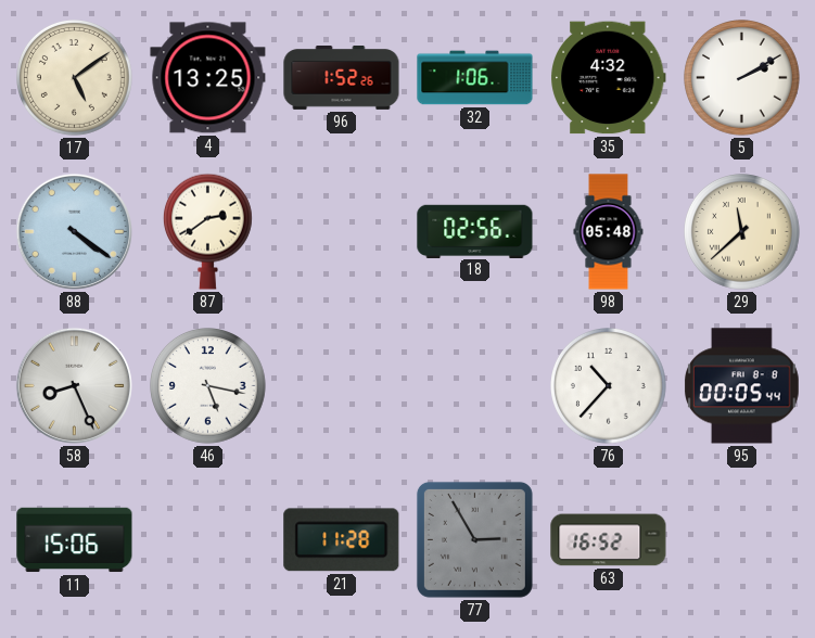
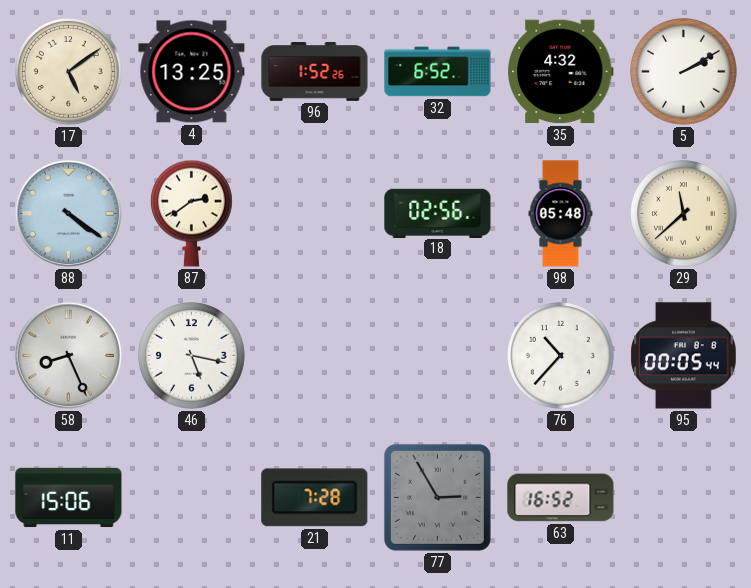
32: 1:06 -> 6:52 (438, 72)
21: 11:28 -> 7:28 (315, 498)
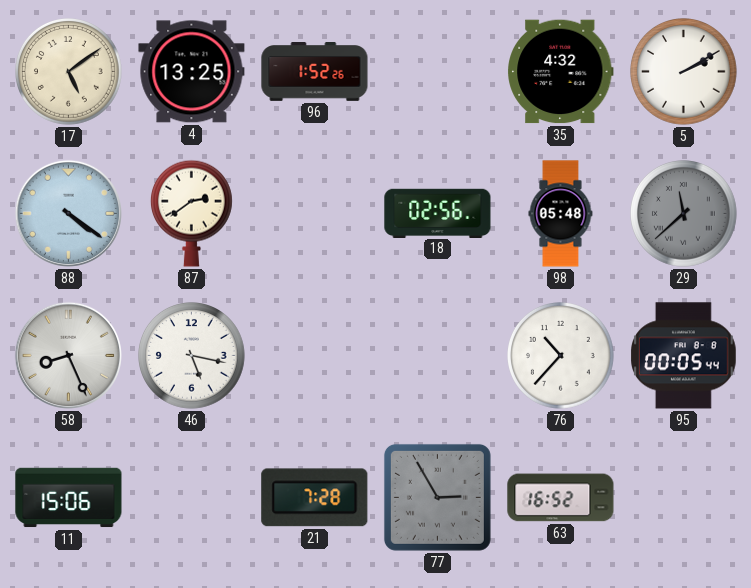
32: 6:52 -> none (438, 72)
29 dial: cream -> grey (684, 214)
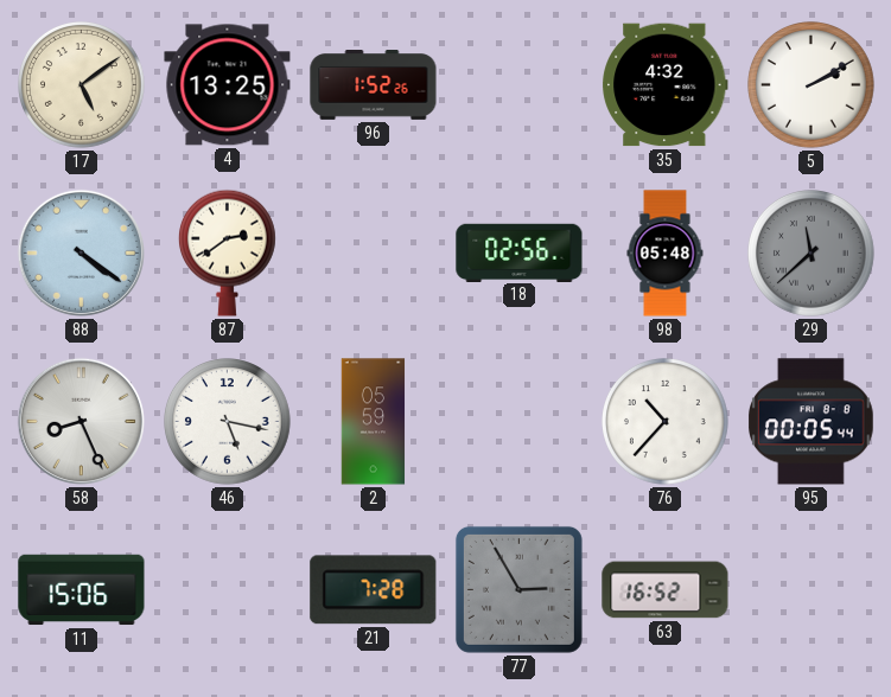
2: none -> 05:59 (374, 422)
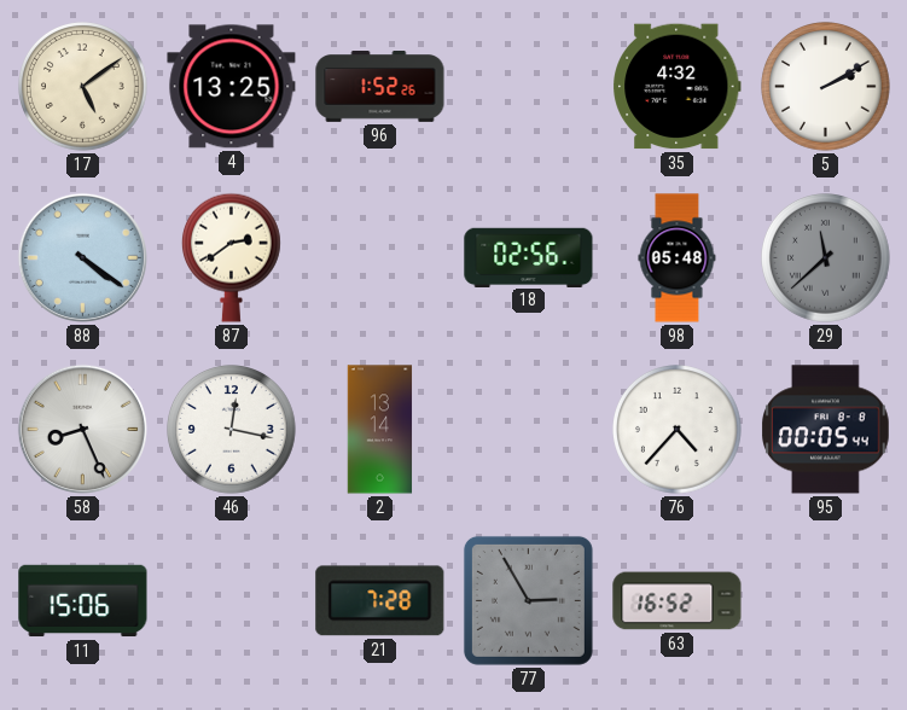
46: 5:17 -> 12:17 (232, 430)
2: 05:59 -> 13:14 (380, 430)
76: 10:37 -> 4:37 (678, 430)
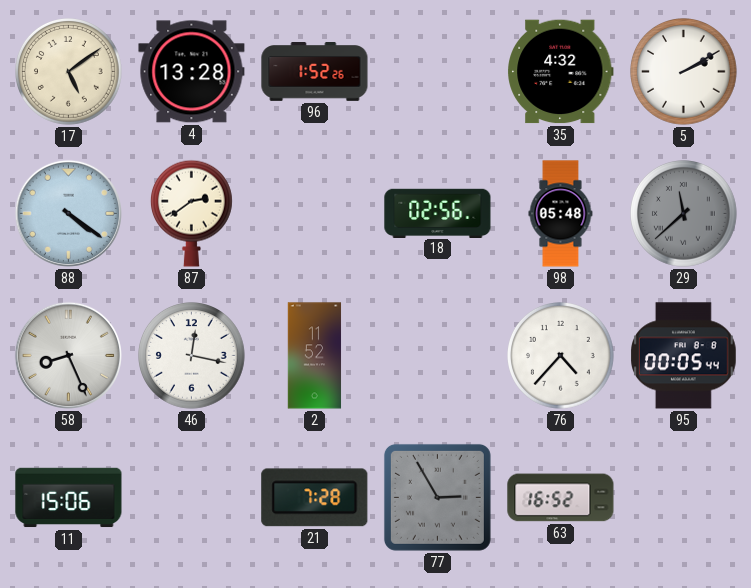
4: 13:25 -> 13:28 (192, 72)
2: 13:14 -> 11:52 (315, 356)
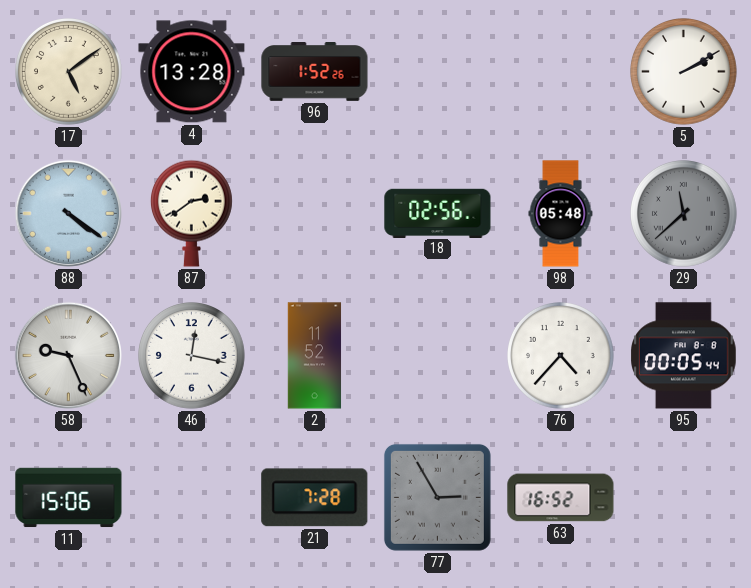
35: 4:32 -> none (561, 72)
58: 8:26 -> 9:26 (68, 355)
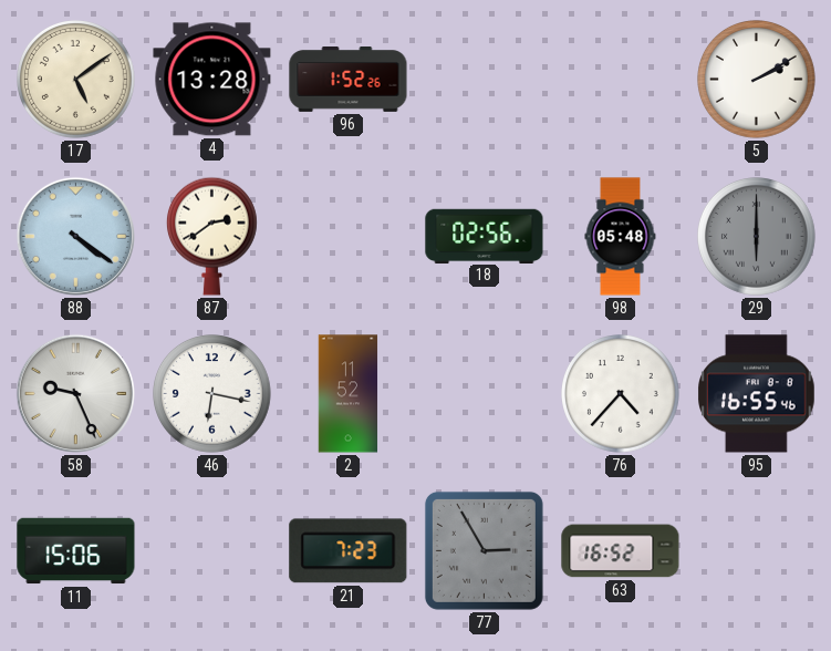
29: 11:38 -> 6:00 (757, 237)
46: 12:17 -> 6:17 (212, 394)
95: 00:05 -> 16:55 (757, 394)
21: 7:28 -> 7:23 (349, 551)
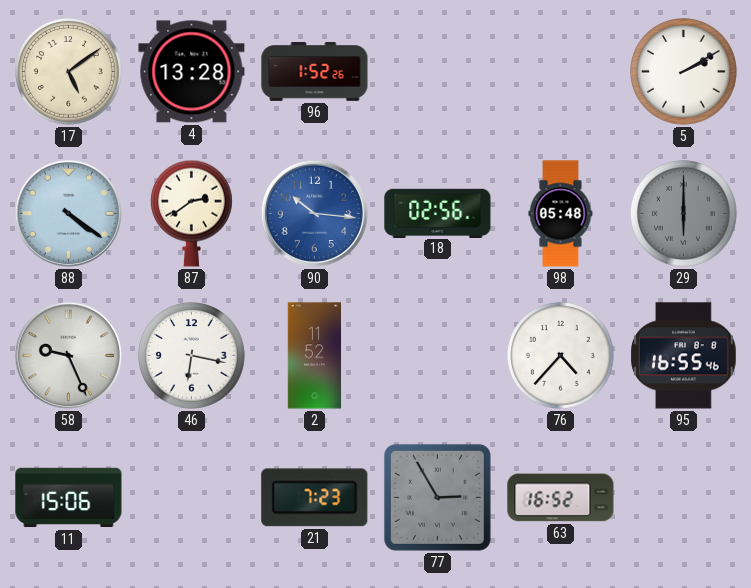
90: none -> 10:16 (314, 213)
